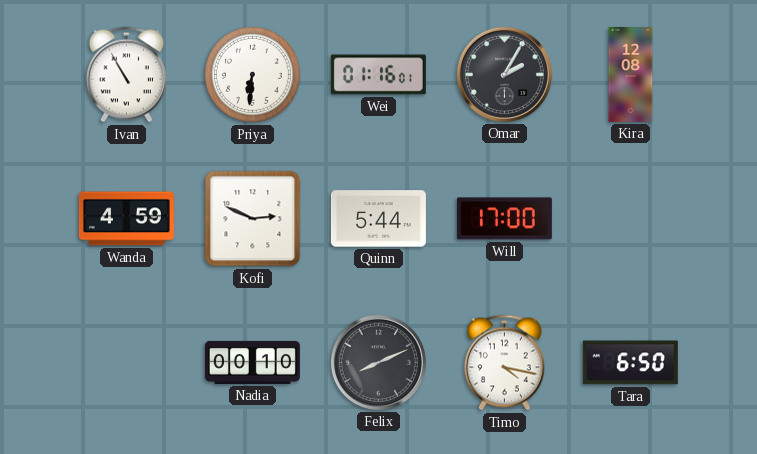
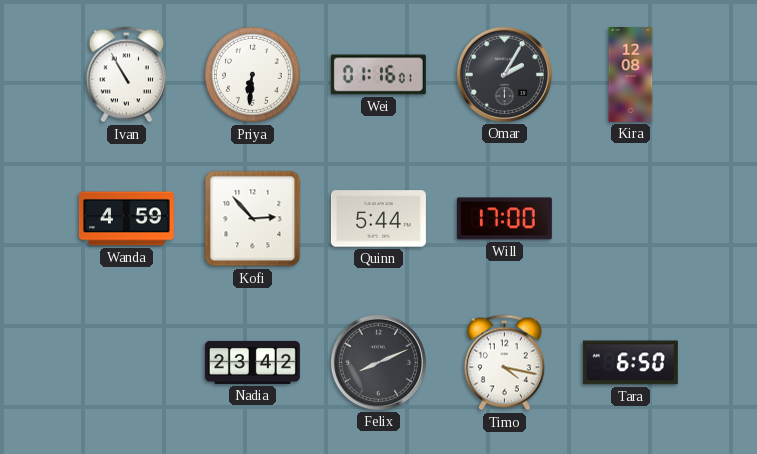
Kofi: 2:49 -> 2:53 (253, 219)
Nadia: 00:10 -> 23:42 (252, 362)
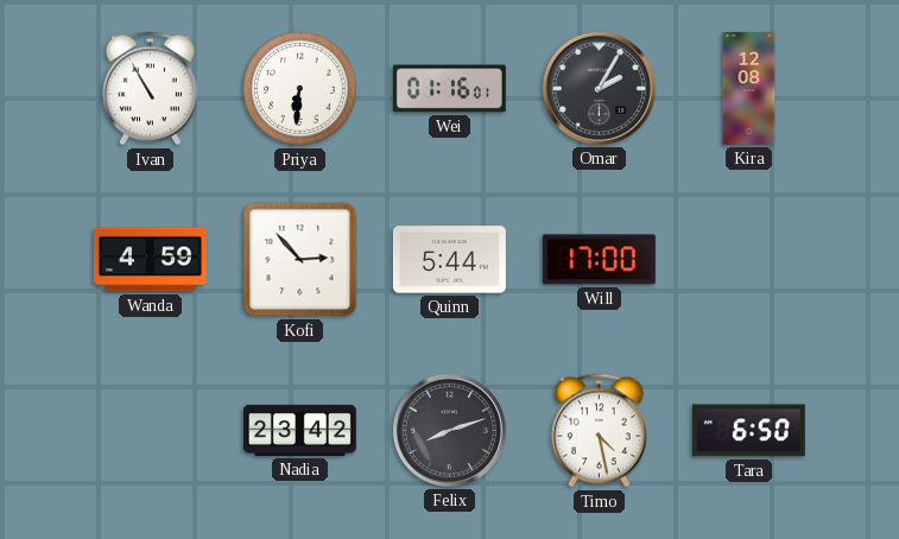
Felix: 8:11 -> 8:12 (449, 430)
Timo: 4:17 -> 4:28 (599, 431)
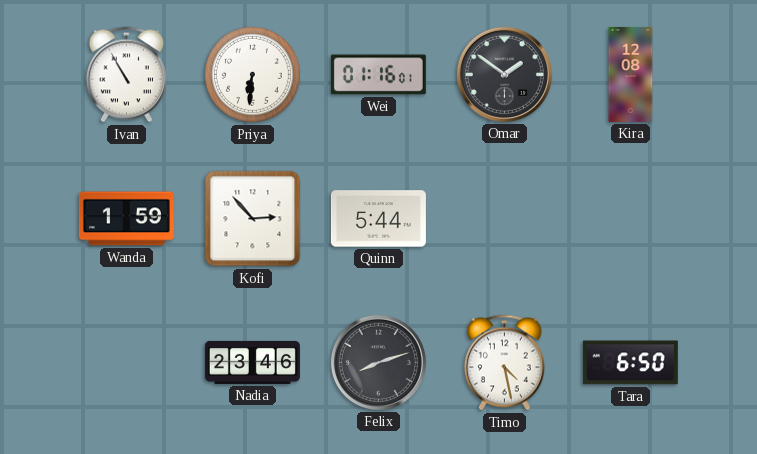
Omar: 2:05 -> 1:51 (504, 74)
Wanda: 4:59 -> 1:59 (126, 219)
Will: 17:00 -> none (599, 260)
Nadia: 23:42 -> 23:46 (252, 362)
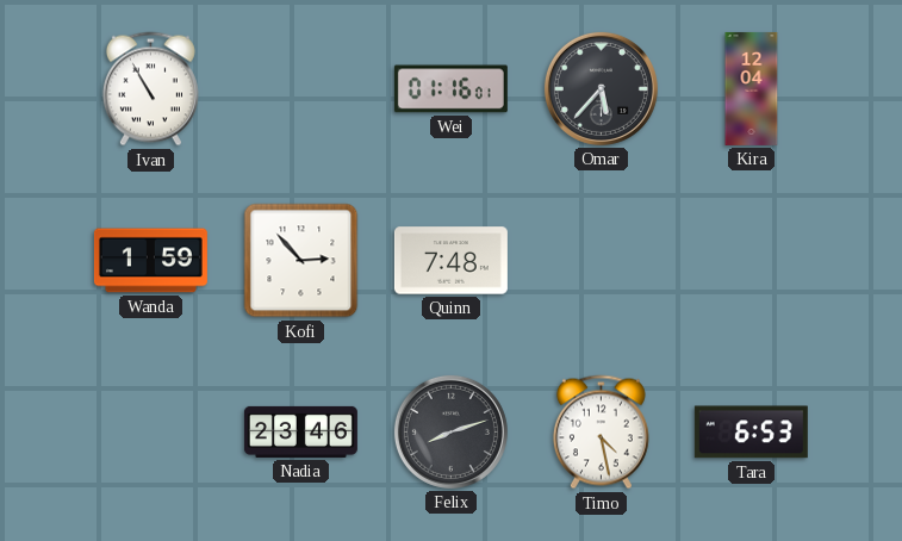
Priya: 6:31 -> none (252, 74)
Omar: 1:51 -> 5:37 (601, 88)
Kira: 12:08 -> 12:04 (752, 88)
Quinn: 5:44 -> 7:48 (450, 261)
Tara: 6:50 -> 6:53 (751, 433)
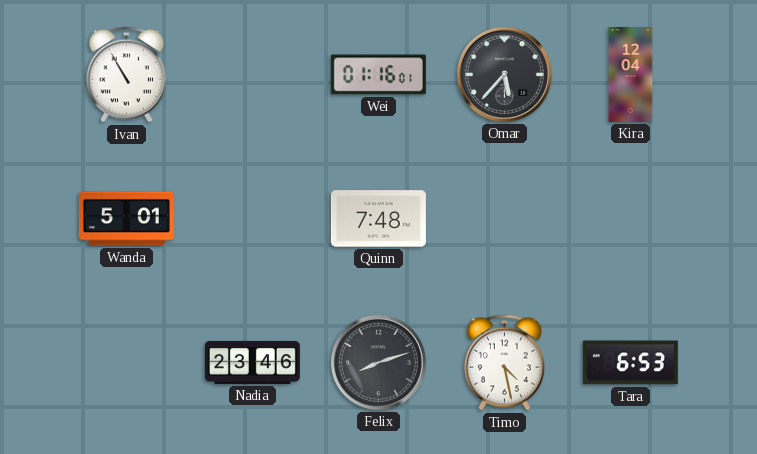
Wanda: 1:59 -> 5:01 (126, 219)
Kofi: 2:53 -> none (301, 261)
